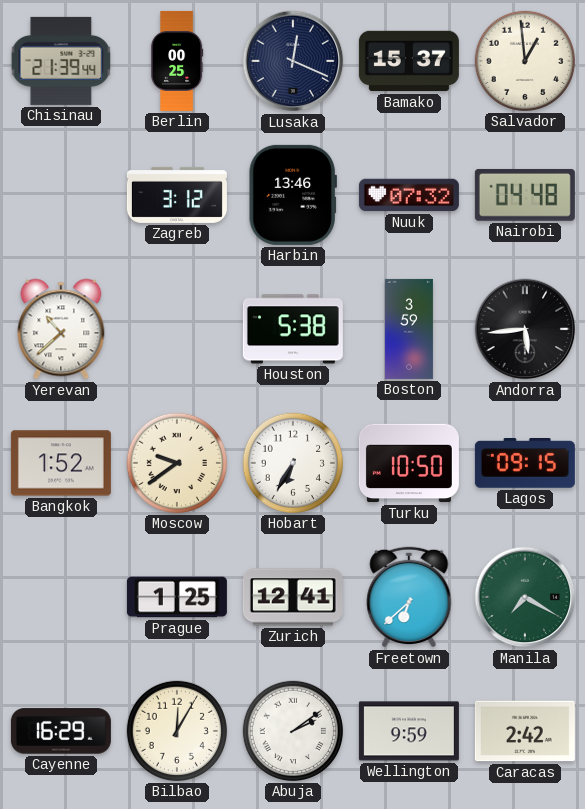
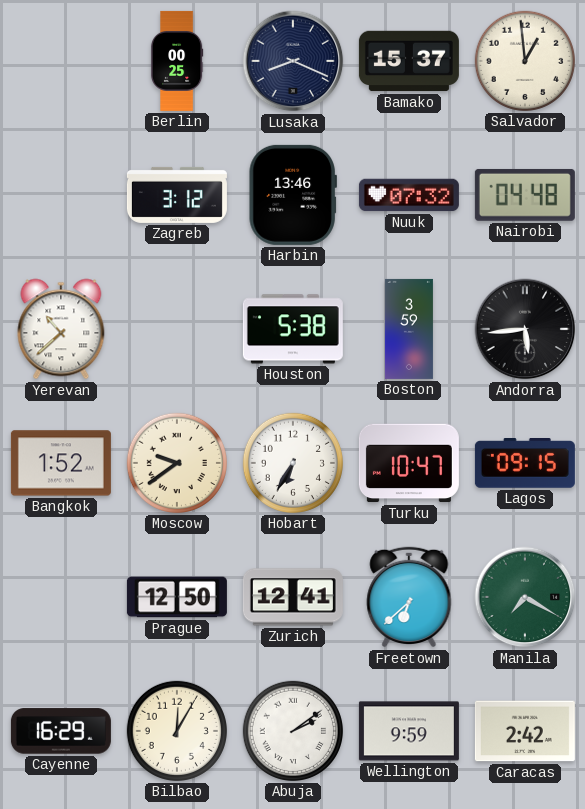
Chisinau: 21:39 -> none (61, 61)
Lusaka: 12:19 -> 8:19 (293, 61)
Turku: 10:50 -> 10:47 (409, 463)
Prague: 1:25 -> 12:50 (177, 597)
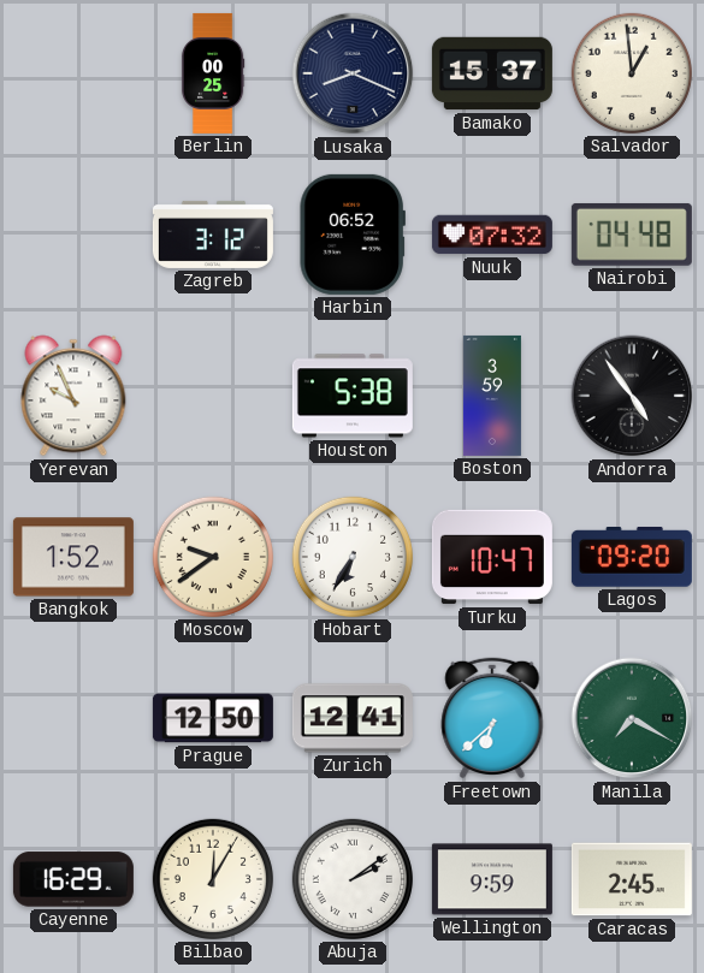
Harbin: 13:46 -> 06:52 (353, 235)
Yerevan: 10:38 -> 9:56 (73, 396)
Andorra: 5:44 -> 4:54 (632, 396)
Lagos: 09:15 -> 09:20 (632, 558)
Caracas: 2:42 -> 2:45 (632, 879)
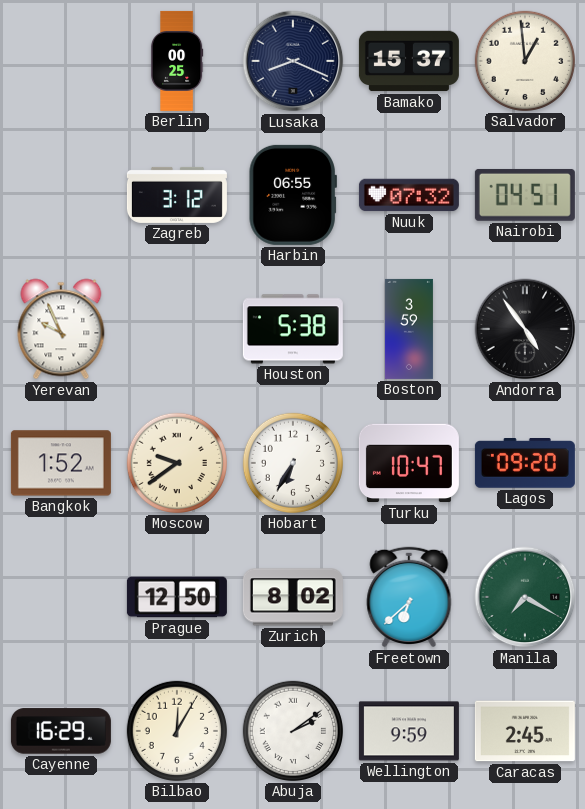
Harbin: 06:52 -> 06:55 (293, 195)
Nairobi: 04:48 -> 04:51 (525, 195)
Zurich: 12:41 -> 8:02 (293, 597)
